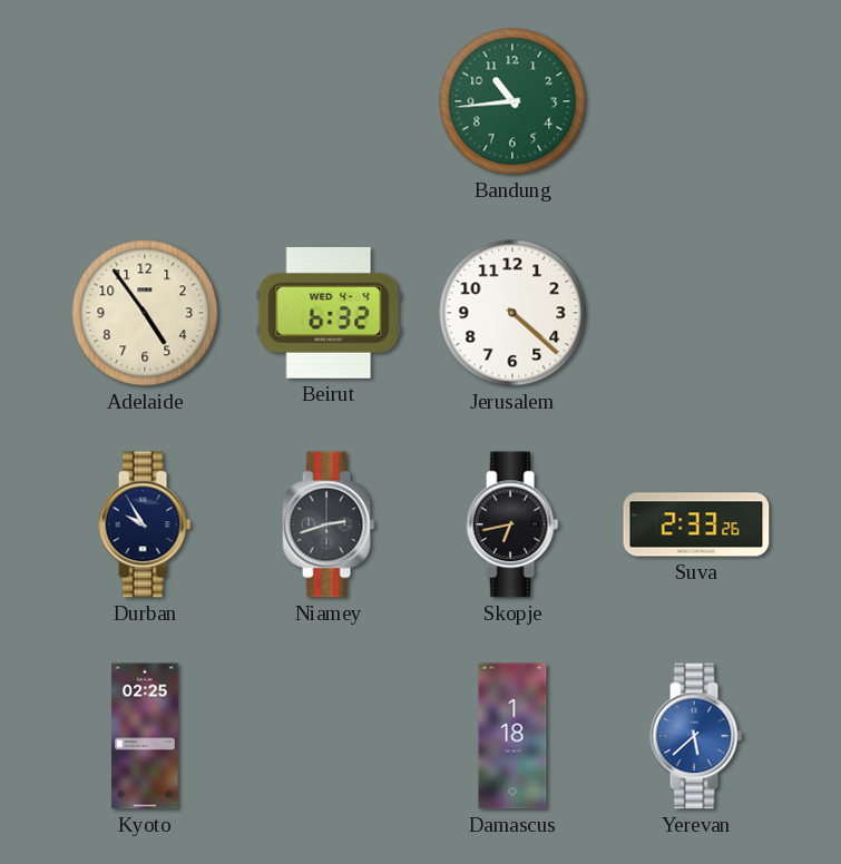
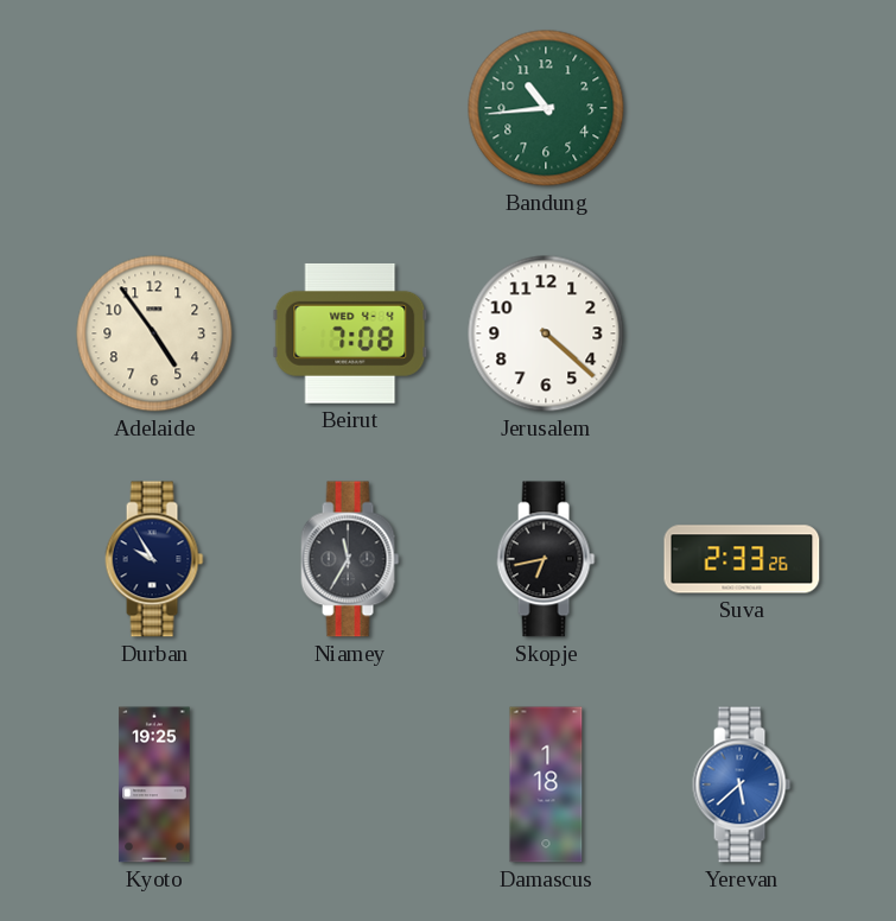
Beirut: 6:32 -> 7:08 (350, 334)
Niamey: 2:42 -> 11:35 (350, 559)
Kyoto: 02:25 -> 19:25 (154, 785)
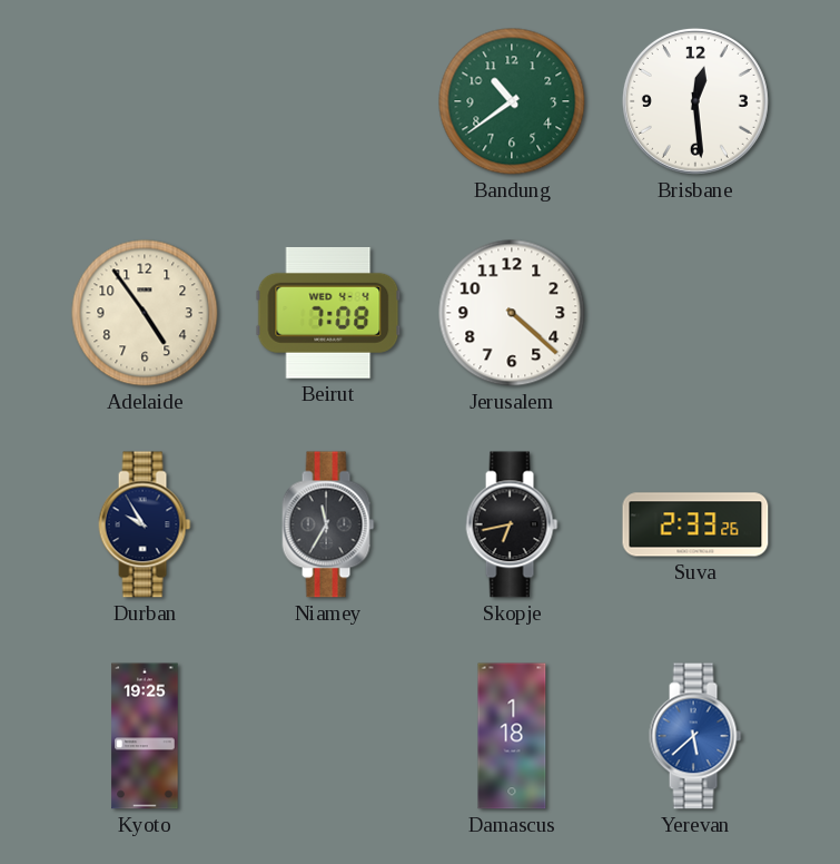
Bandung: 10:44 -> 10:39 (512, 101)
Brisbane: none -> 12:29 (695, 101)
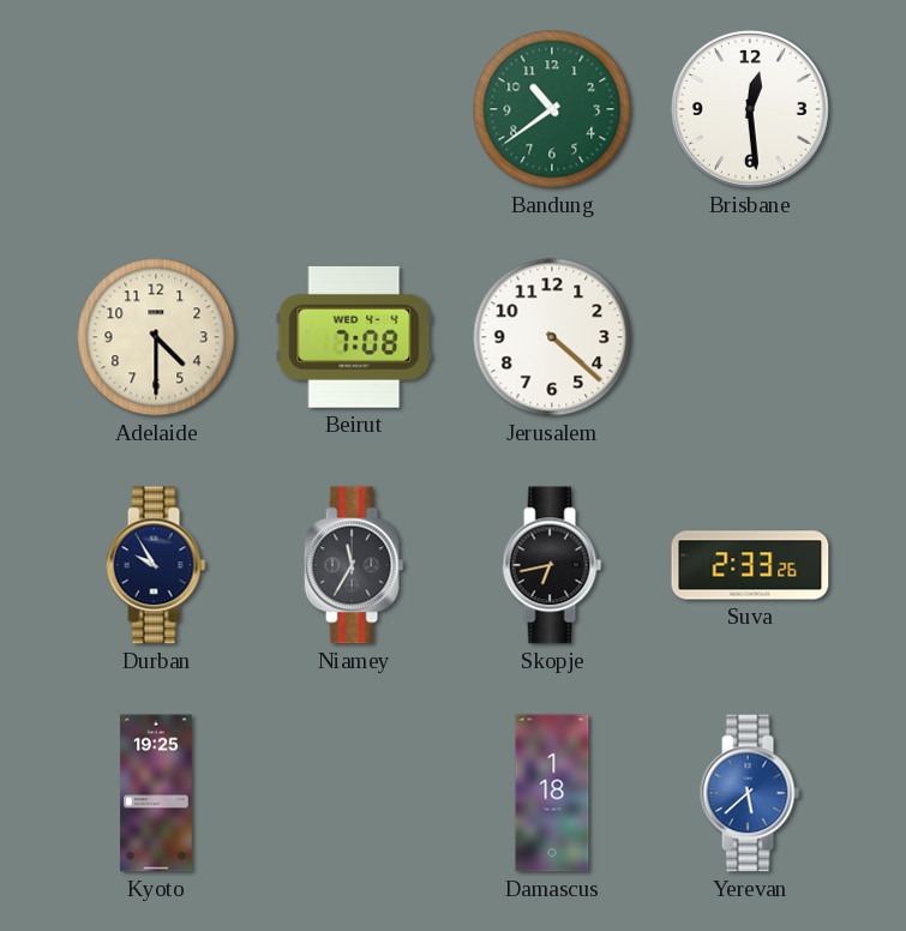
Adelaide: 4:54 -> 4:30 (156, 337)
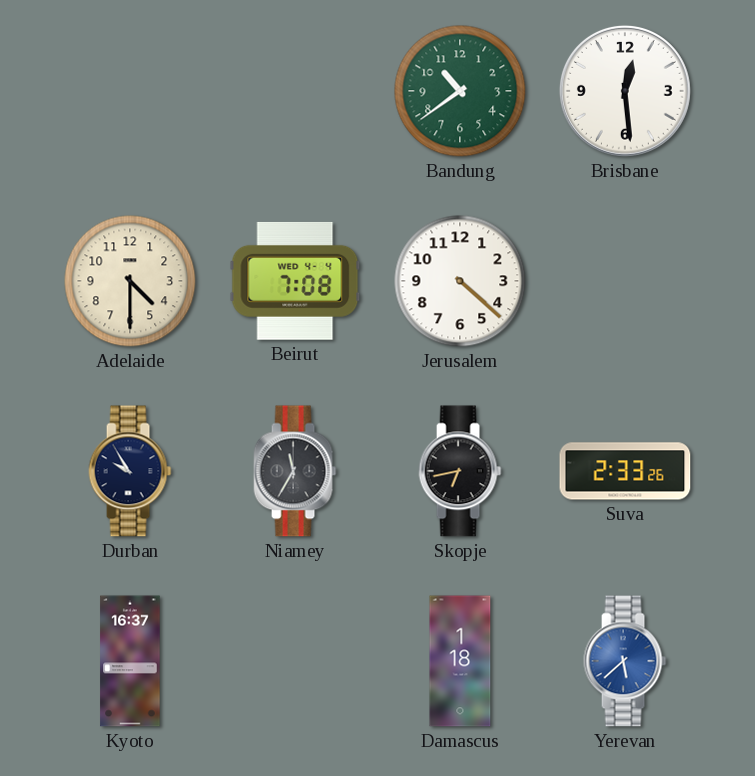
Kyoto: 19:25 -> 16:37 (130, 661)
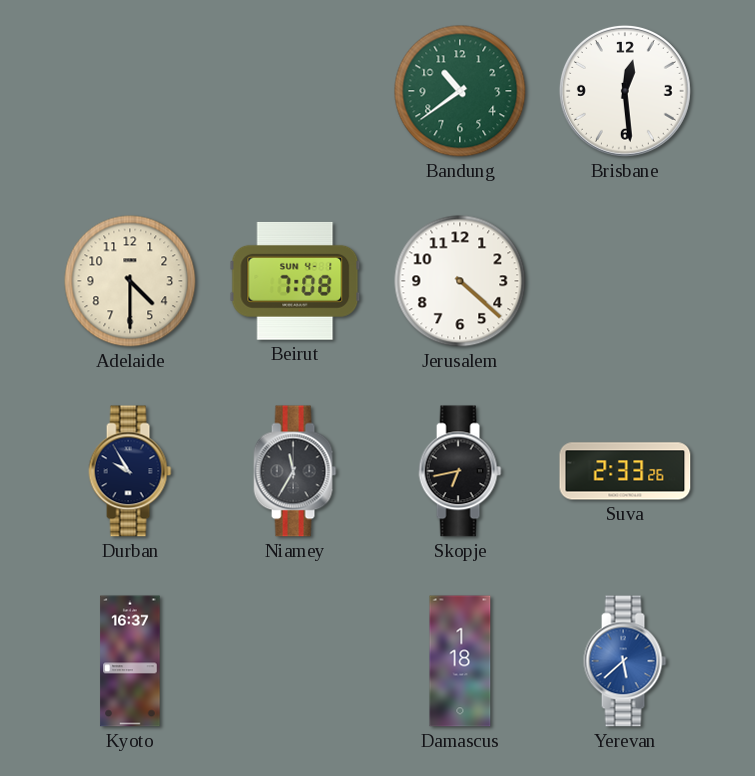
Beirut date: WED 4-4 -> SUN 4-1 (295, 281)
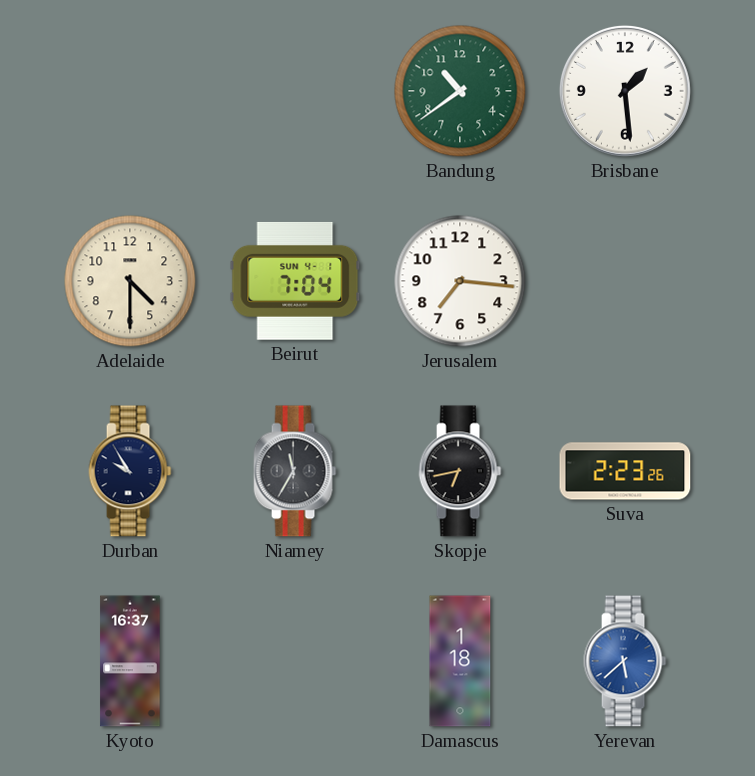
Brisbane: 12:29 -> 1:29 (625, 91)
Beirut: 7:08 -> 7:04 (295, 281)
Jerusalem: 4:22 -> 7:16 (460, 281)
Suva: 2:33 -> 2:23 (625, 471)
